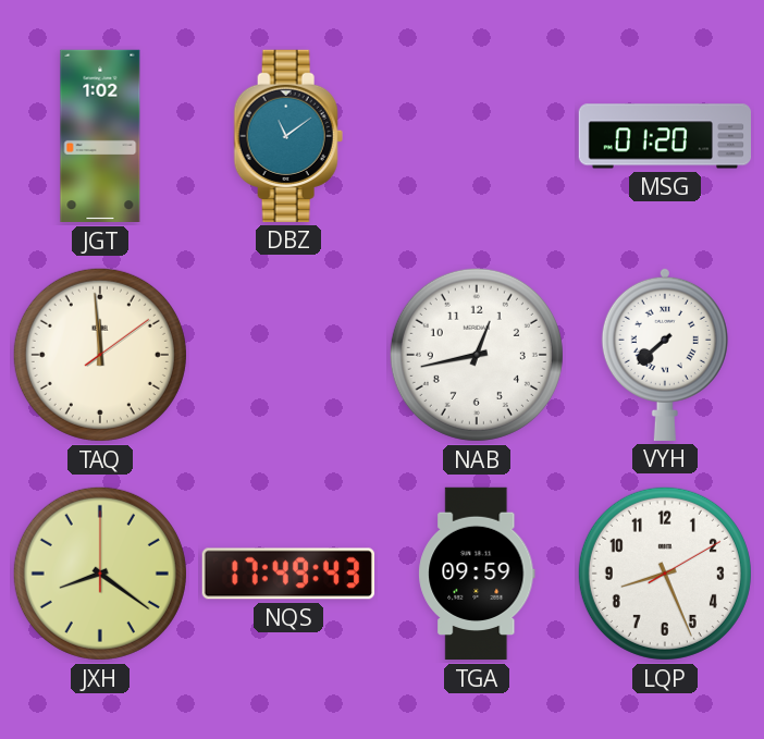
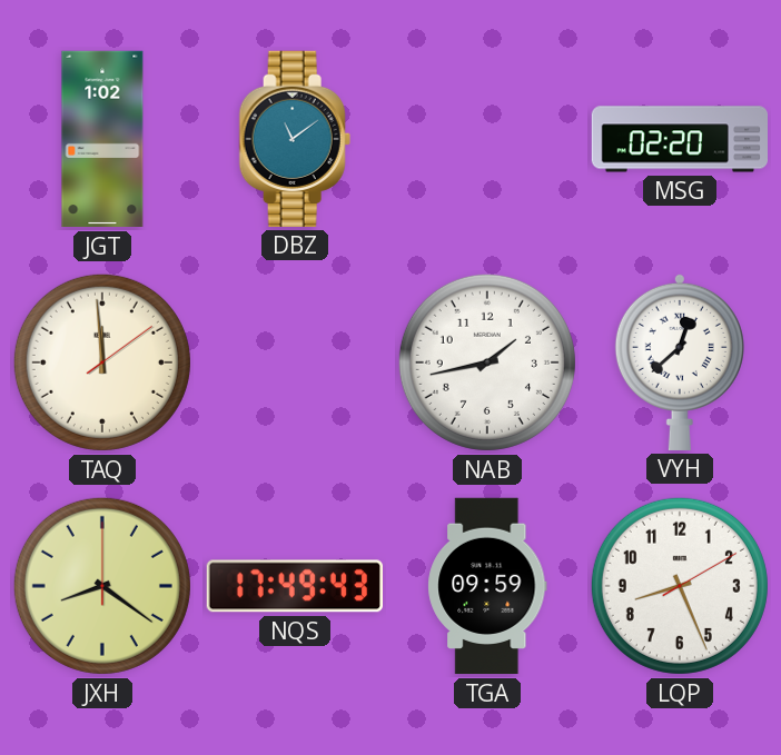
MSG: 01:20 -> 02:20 (679, 139)
NAB: 12:43 -> 1:43 (487, 362)
VYH: 7:38 -> 12:38 (680, 361)
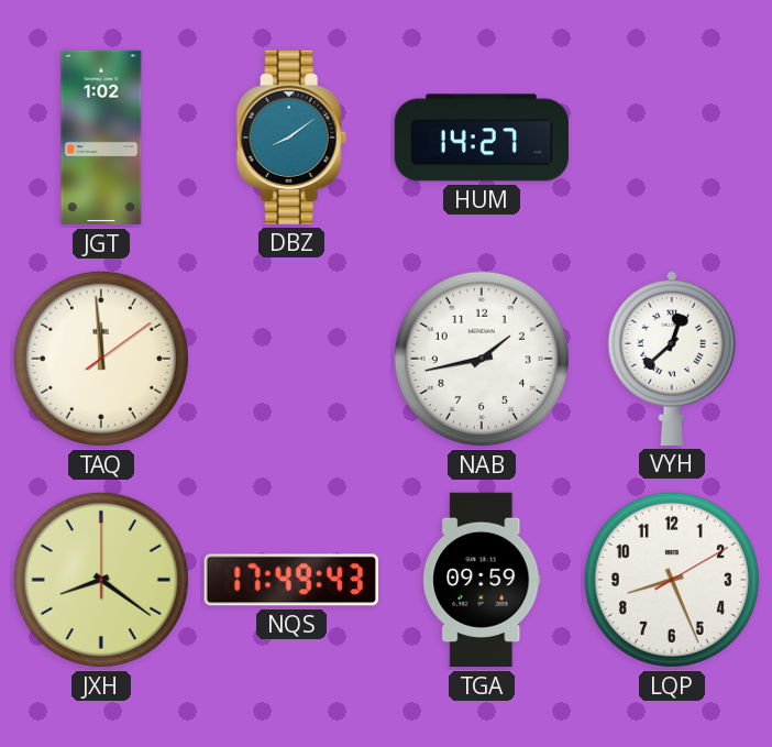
DBZ: 11:09 -> 8:09 (291, 138)
HUM: none -> 14:27 (482, 138)
MSG: 02:20 -> none (679, 139)
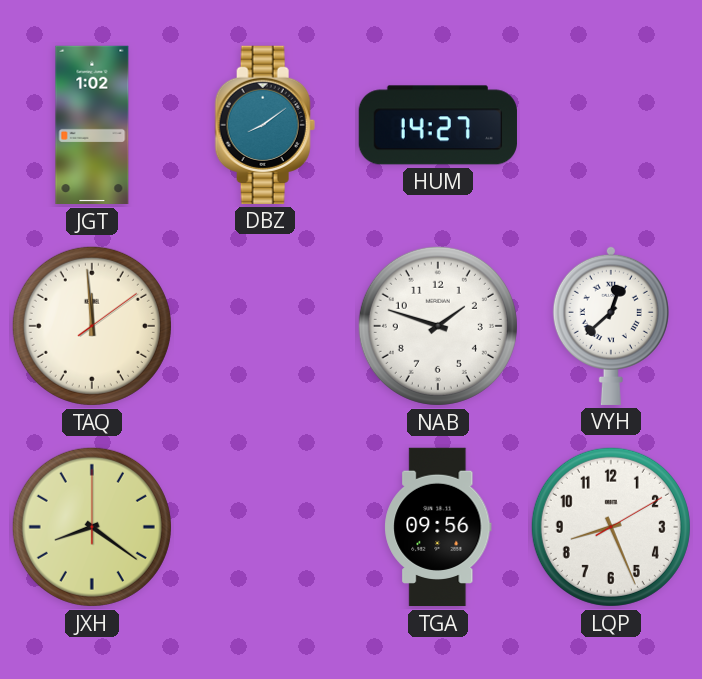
NAB: 1:43 -> 1:48 (438, 326)
NQS: 17:49 -> none (290, 580)
TGA: 09:59 -> 09:56 (438, 527)
